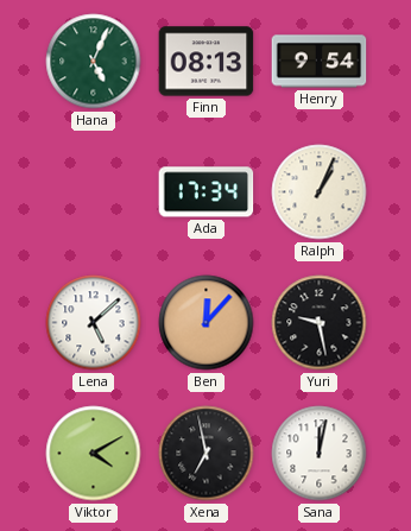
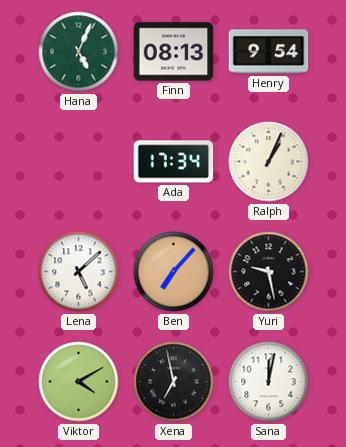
Ben: 12:07 -> 7:07 (174, 272)
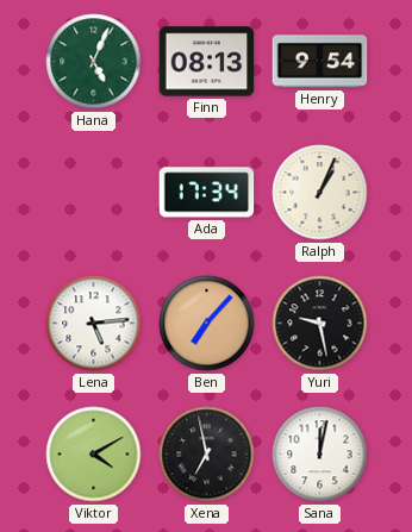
Lena: 5:08 -> 5:14 (94, 324)
